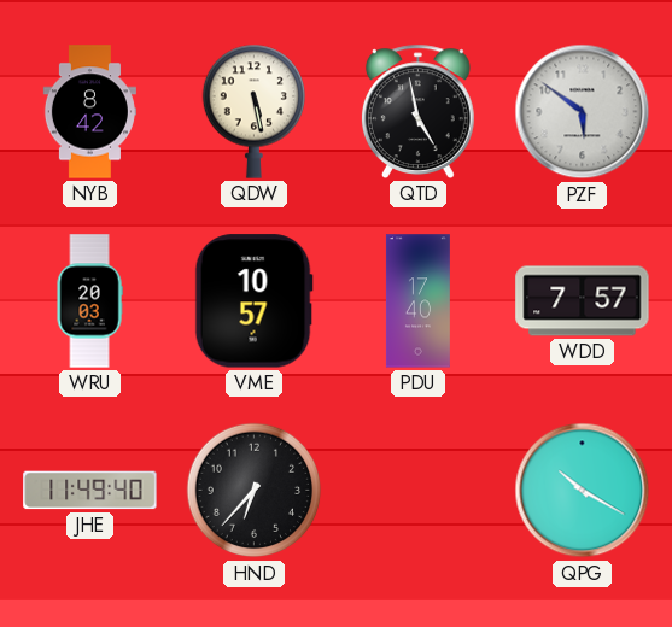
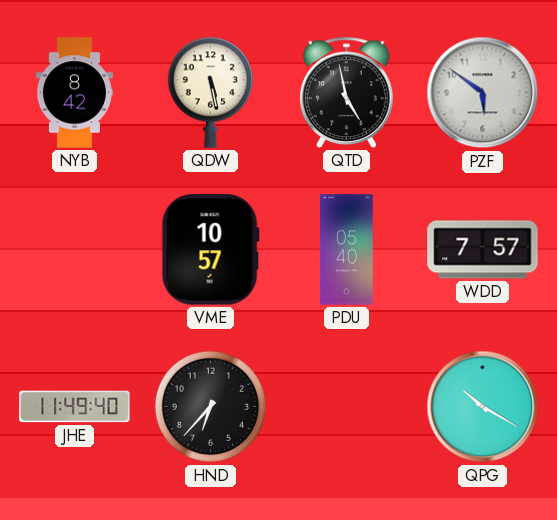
WRU: 20:03 -> none (89, 301)
PDU: 17:40 -> 05:40 (346, 250)
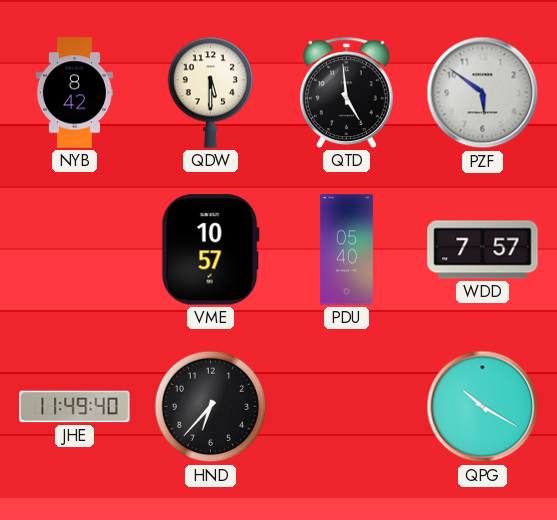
QDW: 5:28 -> 5:30 (210, 92)
QTD: 4:58 -> 4:59 (346, 92)
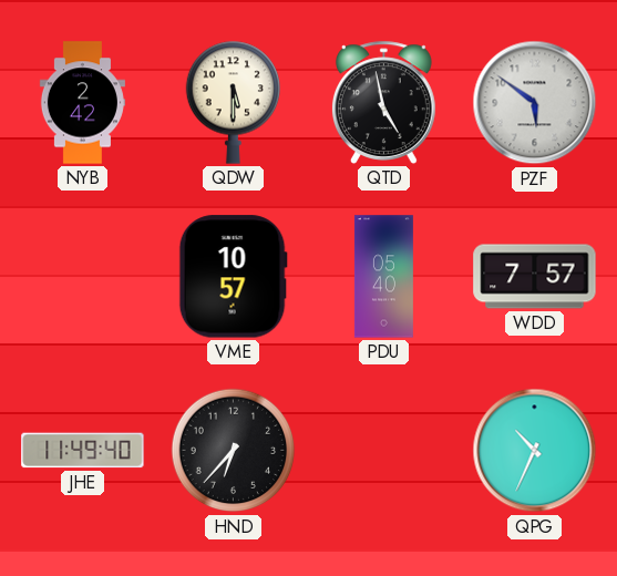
NYB: 8:42 -> 2:42 (82, 103)
QTD: 4:59 -> 4:58 (383, 102)
QPG: 10:20 -> 10:34 (535, 451)
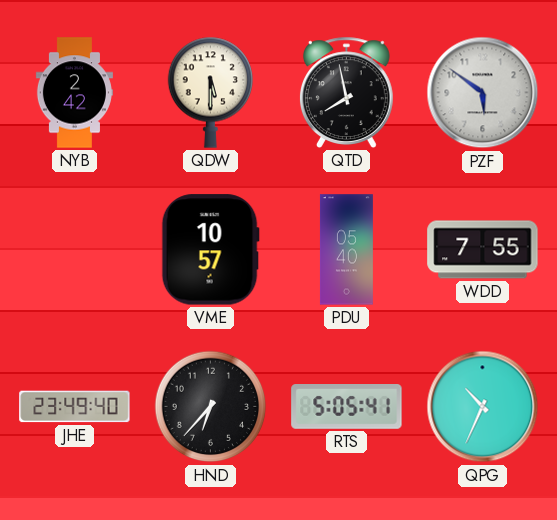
QTD: 4:58 -> 7:58 (346, 92)
WDD: 7:57 -> 7:55 (483, 250)
JHE: 11:49 -> 23:49 (75, 407)
RTS: none -> 5:05 (347, 407)
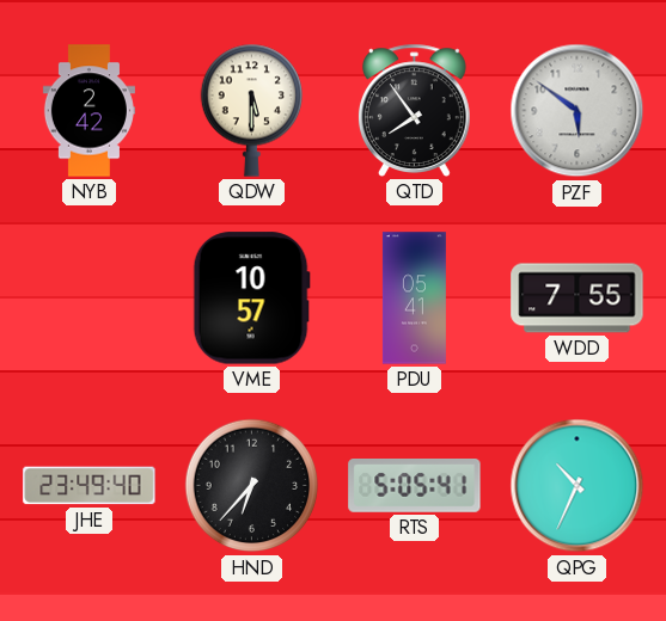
QTD: 7:58 -> 7:54 (414, 110)
PDU: 05:40 -> 05:41 (414, 299)
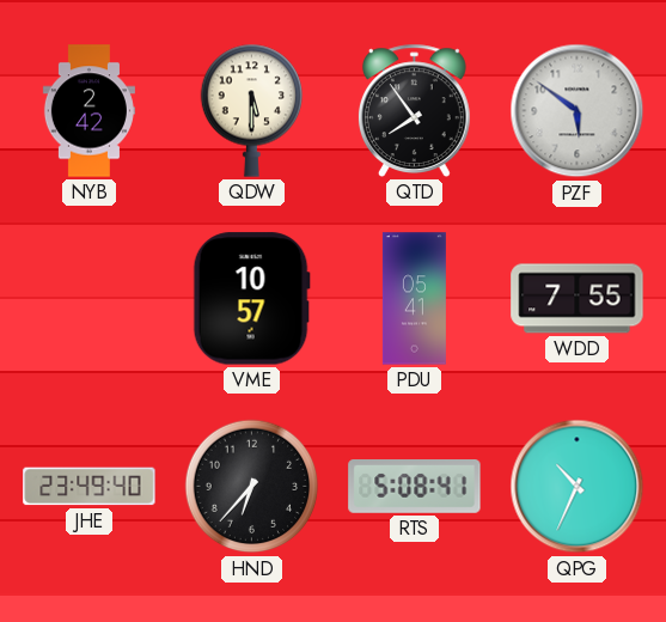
RTS: 5:05 -> 5:08 (415, 487)
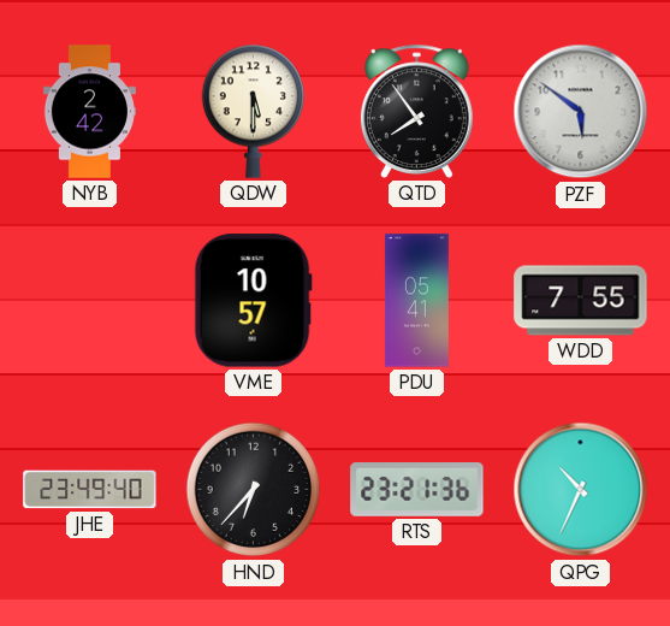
RTS: 5:08 -> 23:21 (417, 490)
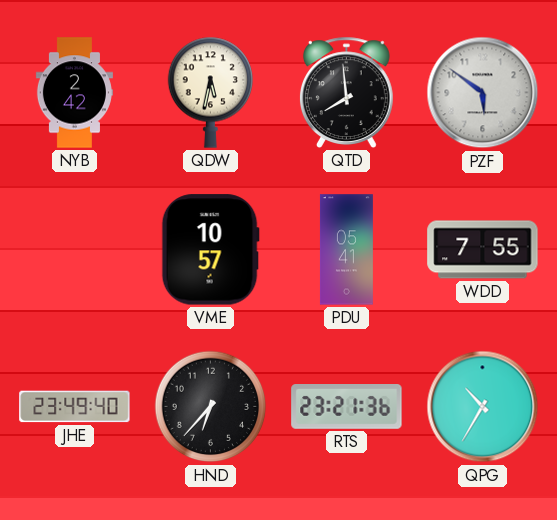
QDW: 5:30 -> 5:32 (210, 92)
QTD: 7:54 -> 7:59 (346, 92)
QPG: 10:34 -> 10:35 (483, 407)
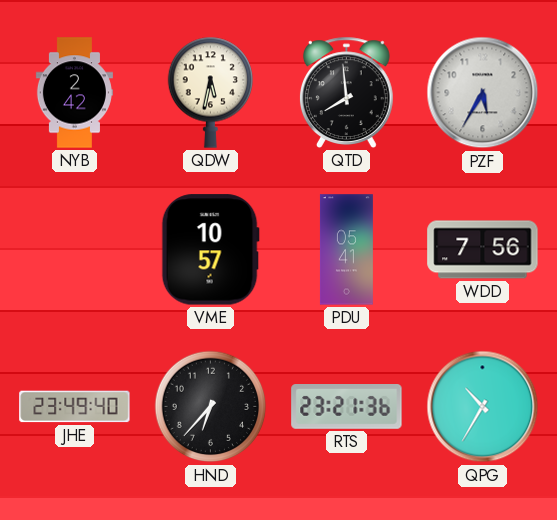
PZF: 5:51 -> 5:35 (483, 93)
WDD: 7:55 -> 7:56 (483, 250)
